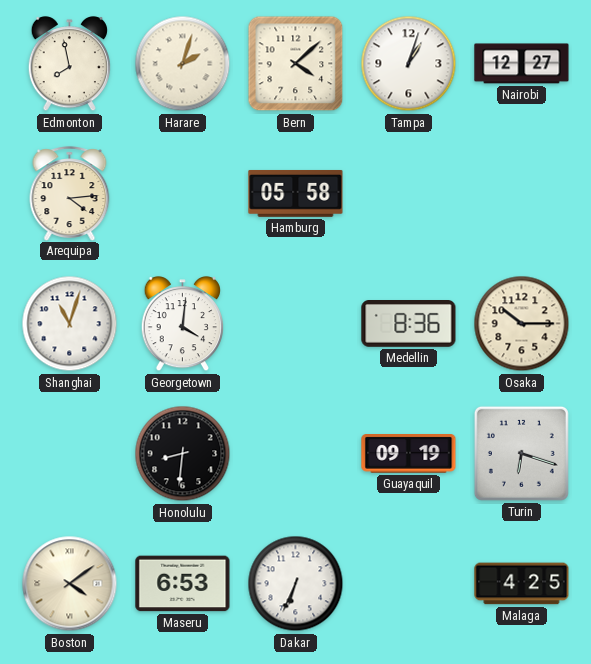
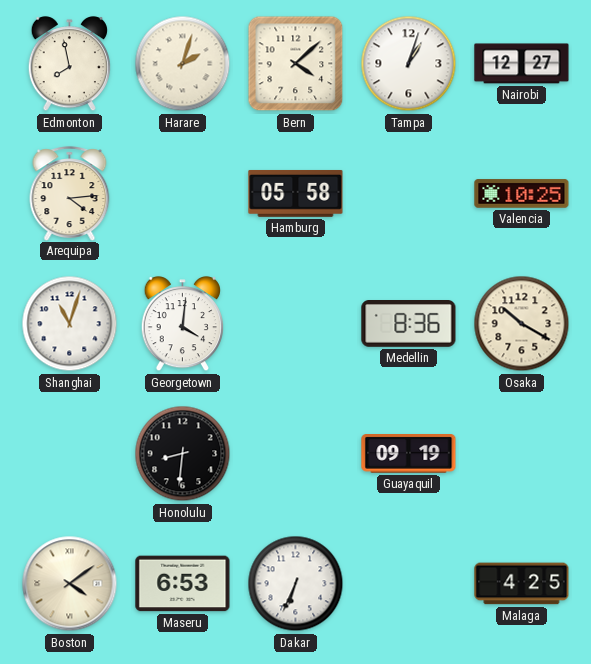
Valencia: none -> 10:25 (522, 194)
Osaka: 10:15 -> 10:20 (522, 324)
Turin: 6:18 -> none (521, 453)
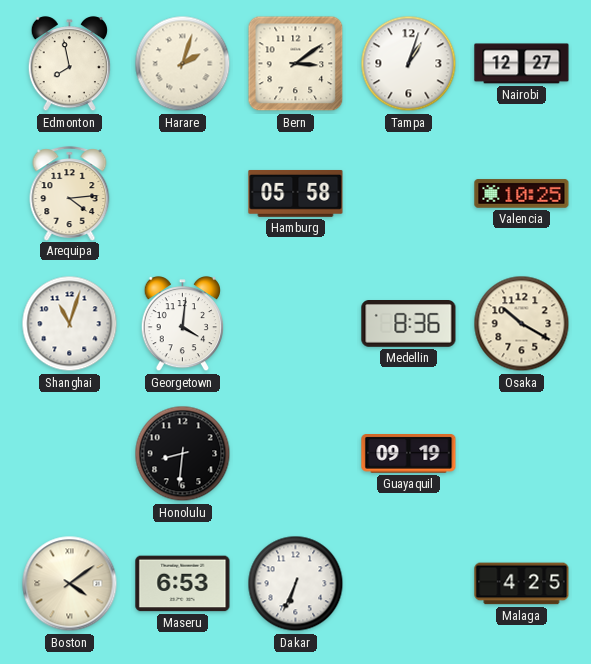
Bern: 4:08 -> 3:09 (296, 64)
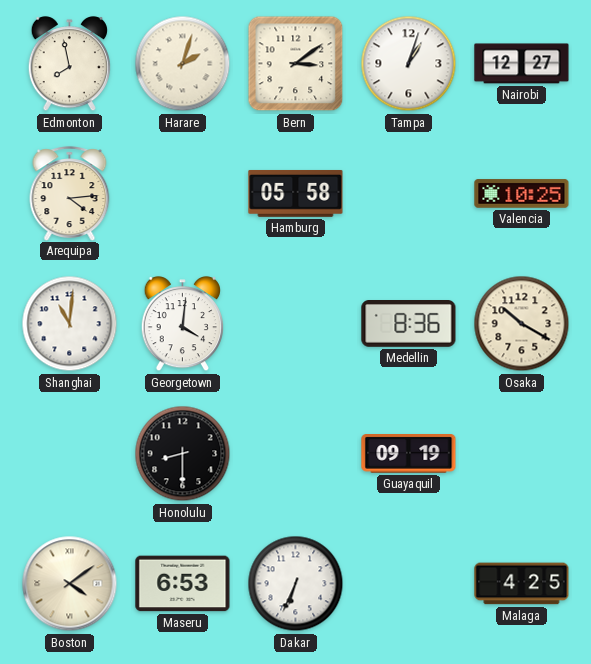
Shanghai: 11:03 -> 11:01 (70, 324)
Honolulu: 8:31 -> 8:30 (183, 454)
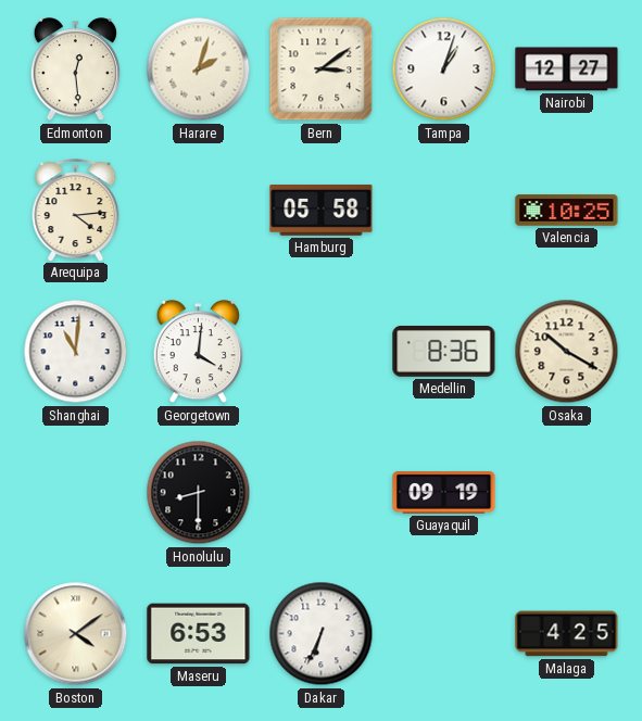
Edmonton: 7:58 -> 12:29 (75, 69)
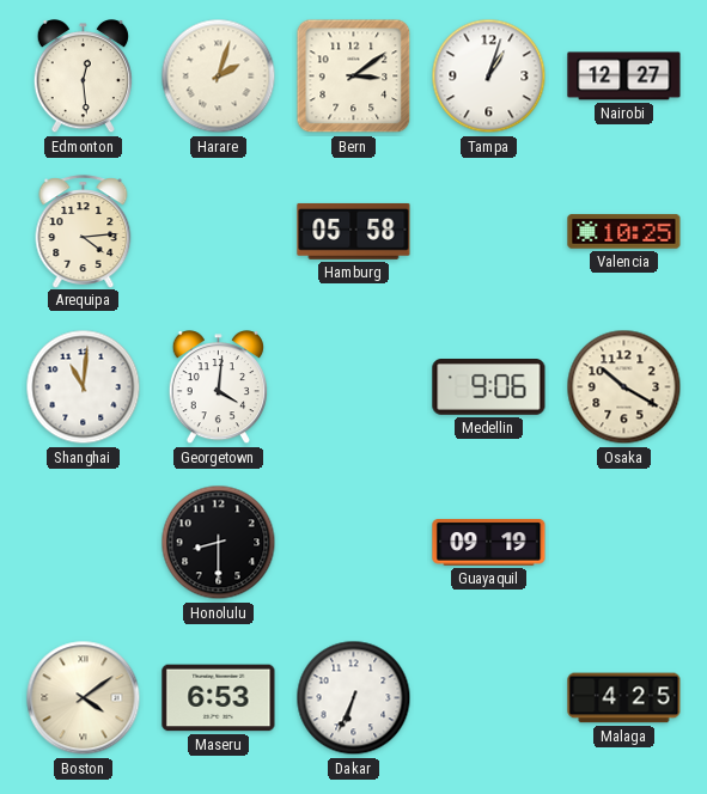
Medellin: 8:36 -> 9:06 (489, 387)
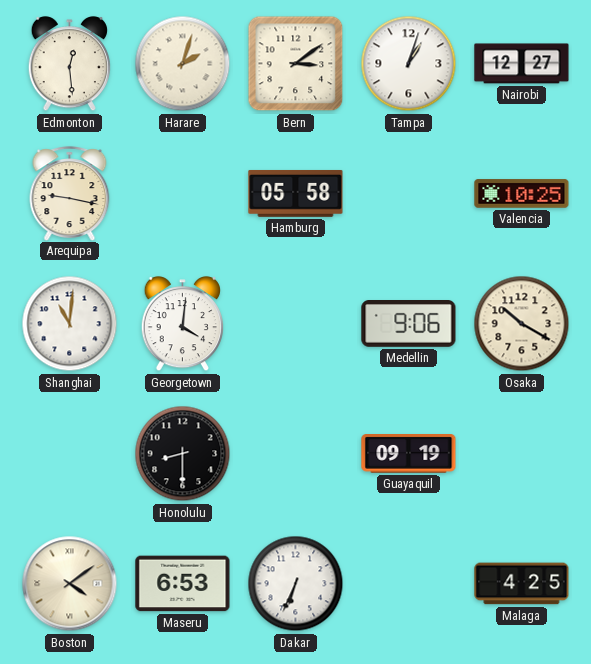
Arequipa: 4:14 -> 9:17 (70, 193)
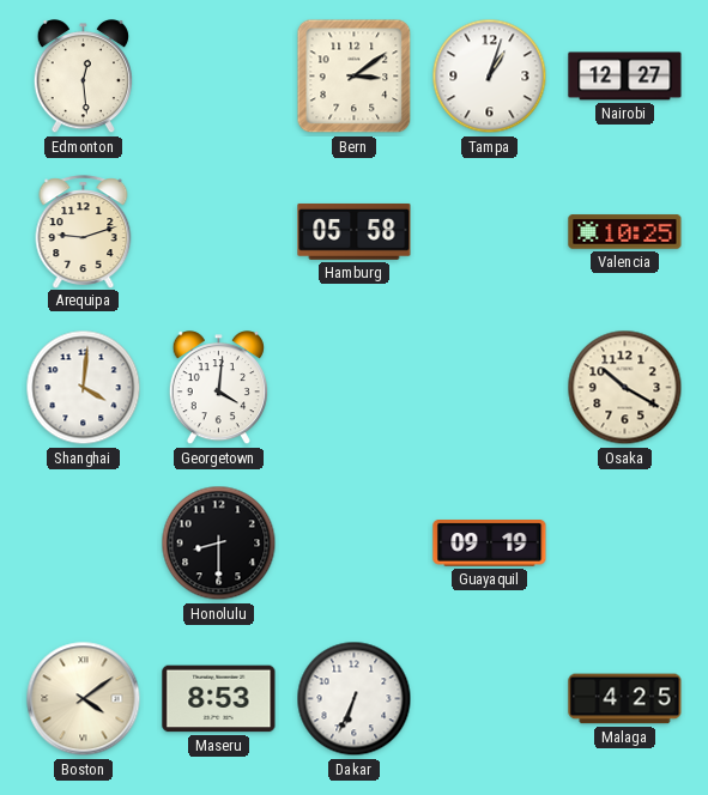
Harare: 2:03 -> none (183, 64)
Arequipa: 9:17 -> 9:12 (84, 231)
Shanghai: 11:01 -> 4:01 (84, 388)
Medellin: 9:06 -> none (409, 324)
Maseru: 6:53 -> 8:53 (219, 699)
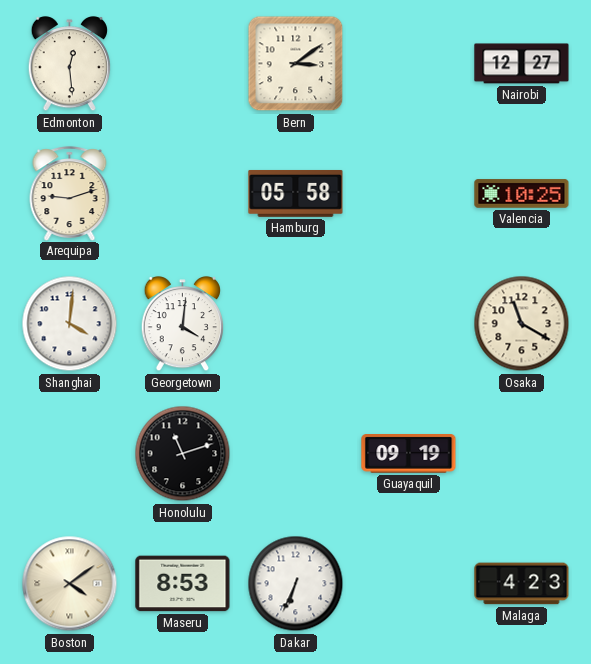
Tampa: 1:03 -> none (490, 77)
Osaka: 10:20 -> 11:20 (522, 324)
Honolulu: 8:30 -> 11:12 (183, 454)
Malaga: 4:25 -> 4:23 (522, 584)
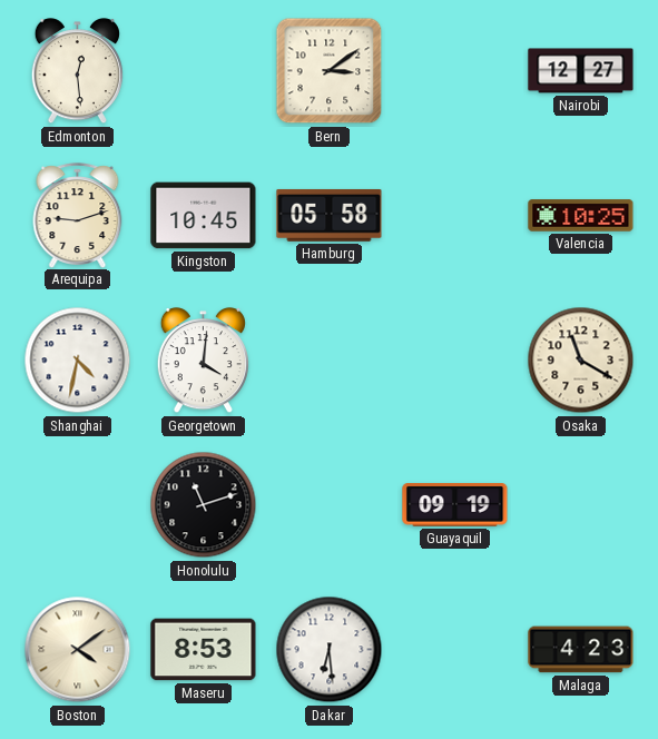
Kingston: none -> 10:45 (204, 216)
Shanghai: 4:01 -> 4:32 (78, 361)
Dakar: 6:34 -> 6:29 (330, 650)
